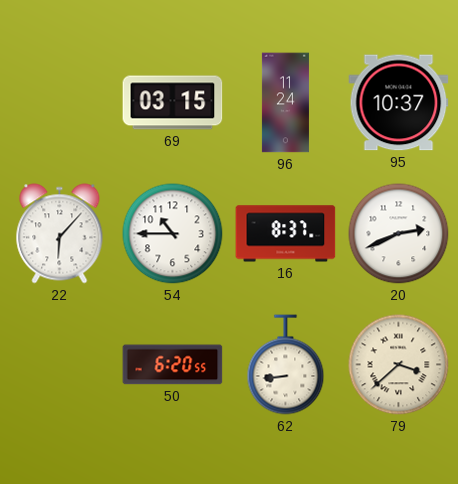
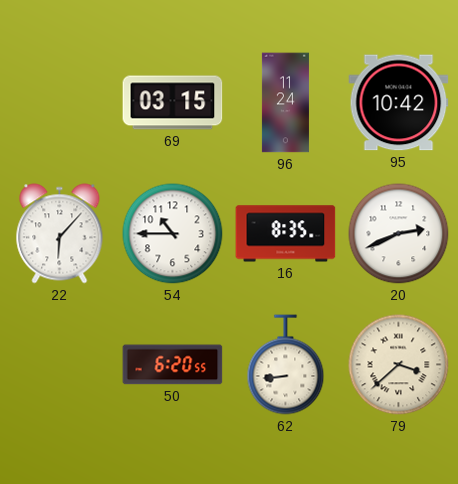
95: 10:37 -> 10:42 (399, 103)
16: 8:37 -> 8:35 (286, 234)
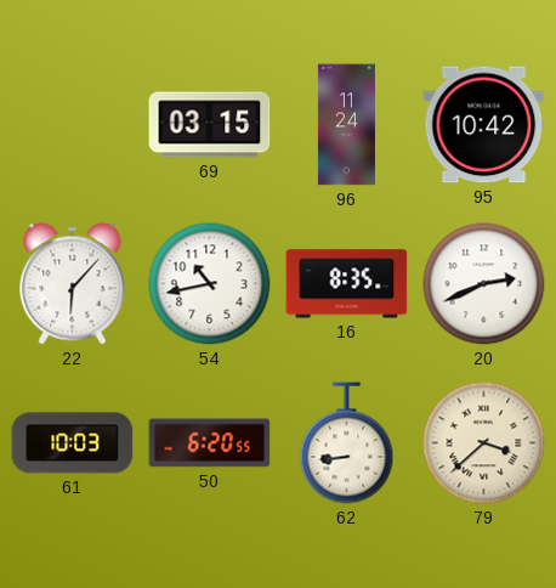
54: 10:45 -> 10:43 (210, 284)
61: none -> 10:03 (73, 443)
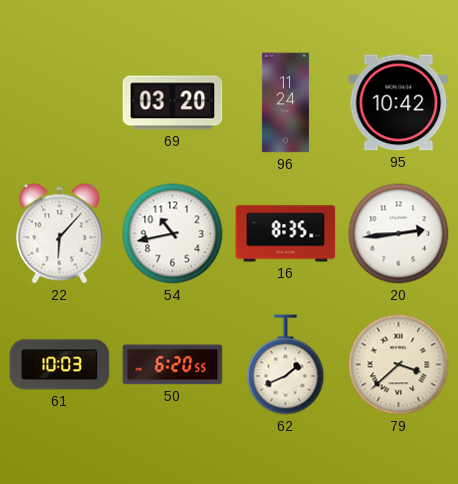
69: 03:15 -> 03:20 (173, 103)
20: 2:41 -> 2:44 (399, 234)
62: 8:44 -> 1:41 (286, 365)
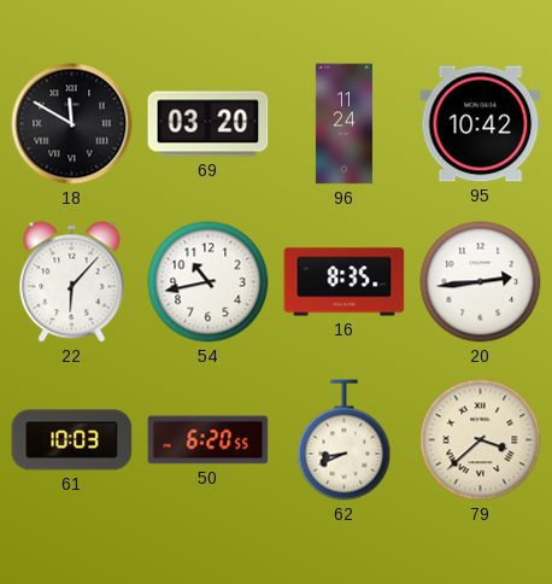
18: none -> 11:50 (72, 124)
62: 1:41 -> 8:41 (345, 440)
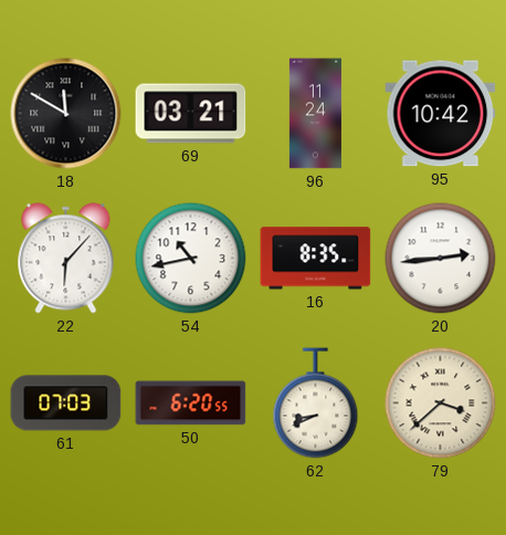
69: 03:20 -> 03:21 (191, 114)
61: 10:03 -> 07:03 (66, 403)
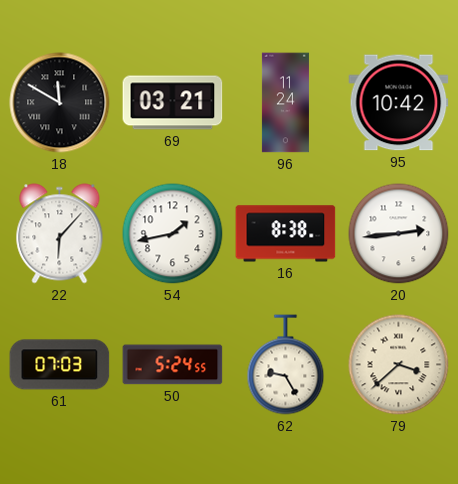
54: 10:43 -> 1:43 (173, 234)
16: 8:35 -> 8:38 (286, 234)
50: 6:20 -> 5:24 (173, 365)
62: 8:41 -> 9:25 (286, 365)
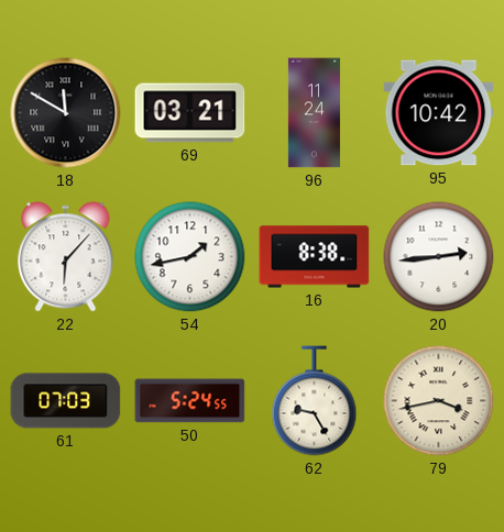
79: 3:38 -> 3:43 (439, 401)
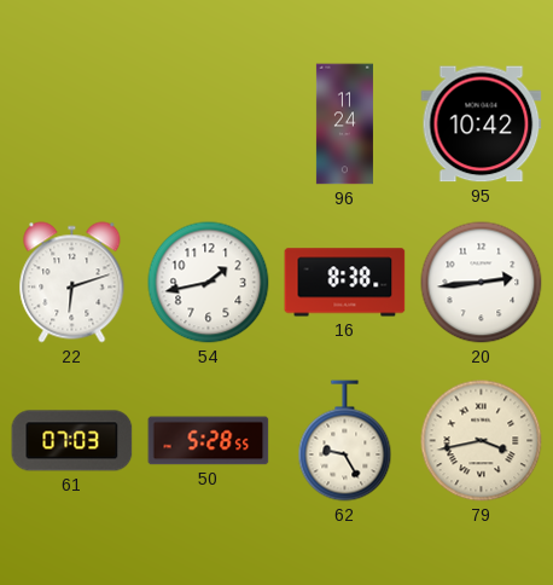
18: 11:50 -> none (66, 113)
69: 03:21 -> none (190, 113)
22: 6:07 -> 6:12 (72, 283)
50: 5:24 -> 5:28 (209, 441)
